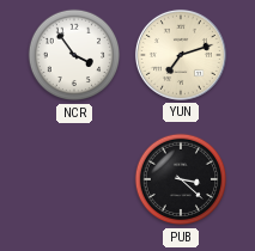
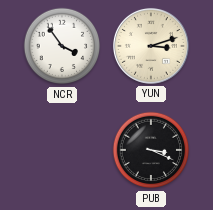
YUN: 7:12 -> 3:12 (151, 46)
PUB: 3:22 -> 3:19 (151, 150)
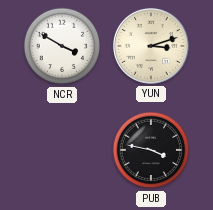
NCR: 3:54 -> 3:50 (62, 46)
PUB: 3:19 -> 3:47 (151, 150)
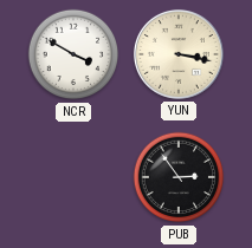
YUN: 3:12 -> 3:17 (179, 54)
PUB: 3:47 -> 2:54 (179, 177)
